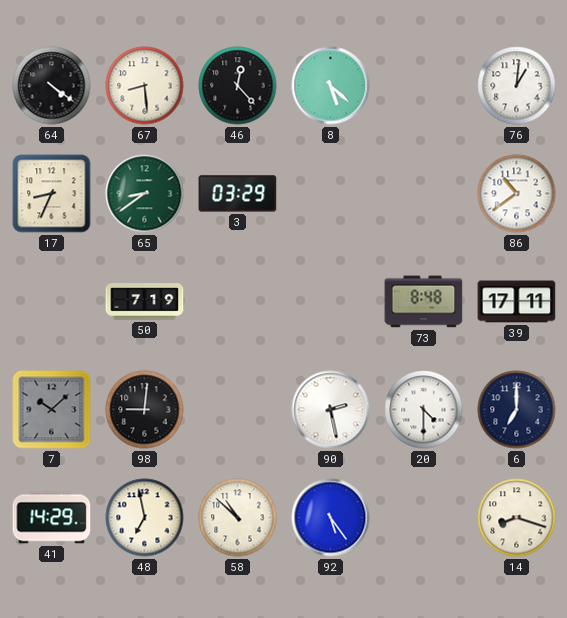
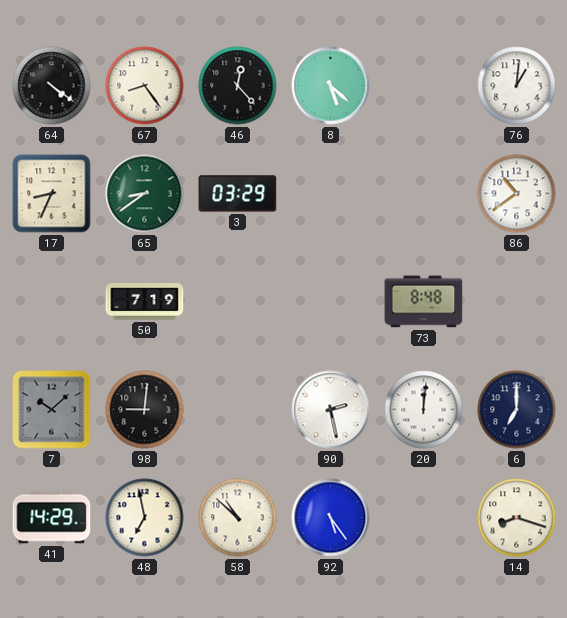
67: 8:29 -> 8:24 (145, 86)
39: 17:11 -> none (517, 302)
20: 4:30 -> 12:01 (424, 410)
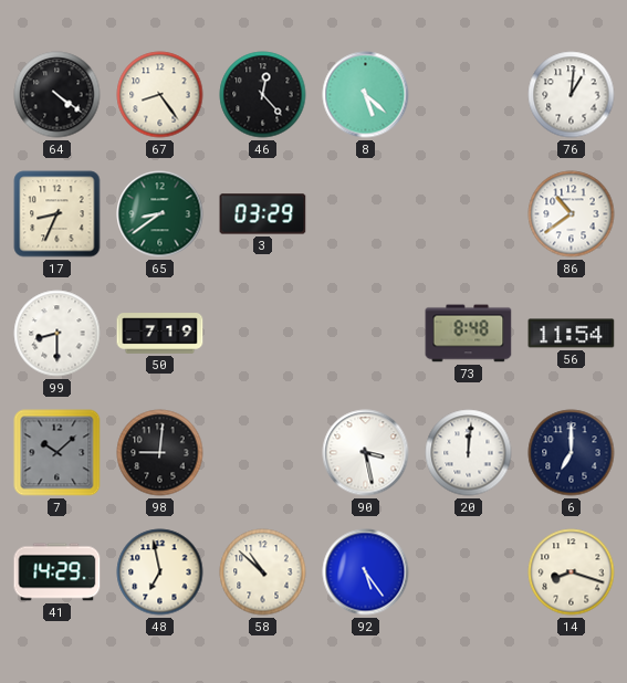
99: none -> 8:30 (58, 334)
56: none -> 11:54 (572, 334)
90: 2:28 -> 3:28 (366, 453)
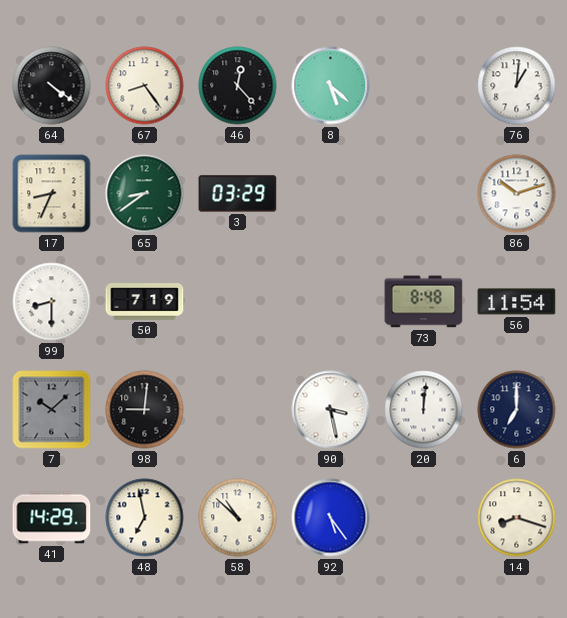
86: 10:39 -> 10:12 (517, 194)
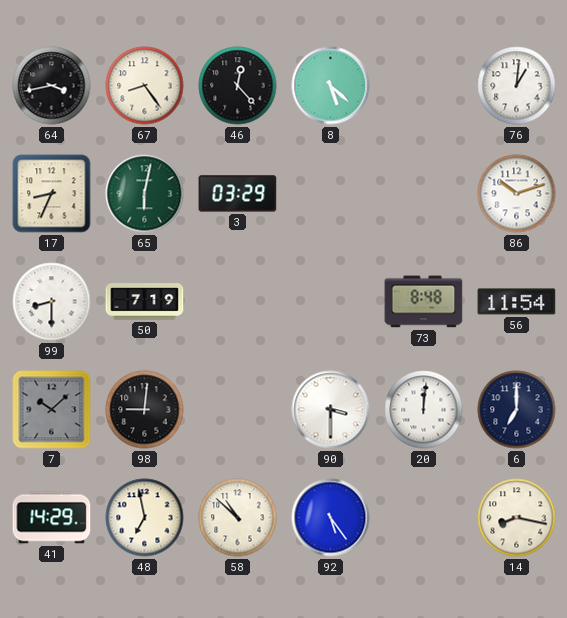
64: 4:21 -> 3:43 (52, 86)
65: 8:39 -> 6:02 (145, 194)
90: 3:28 -> 3:30 (331, 410)
14: 8:18 -> 8:17 (517, 518)
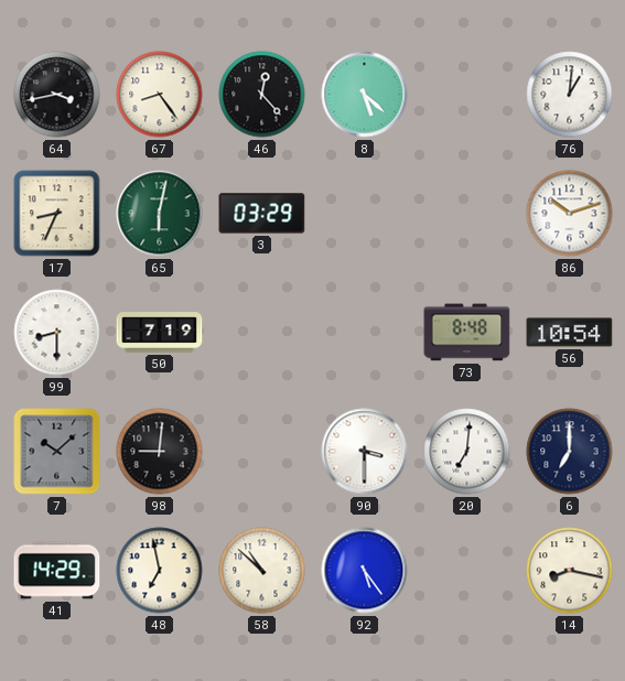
56: 11:54 -> 10:54 (570, 333)
20: 12:01 -> 7:01 (467, 452)
